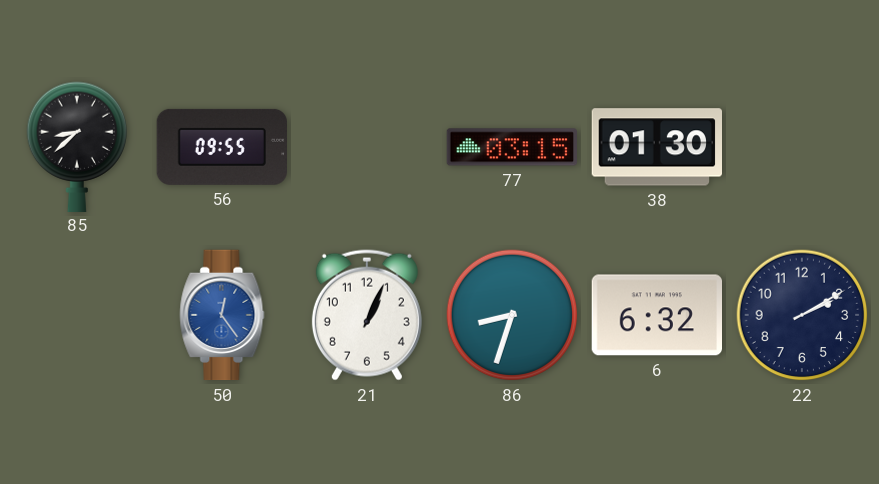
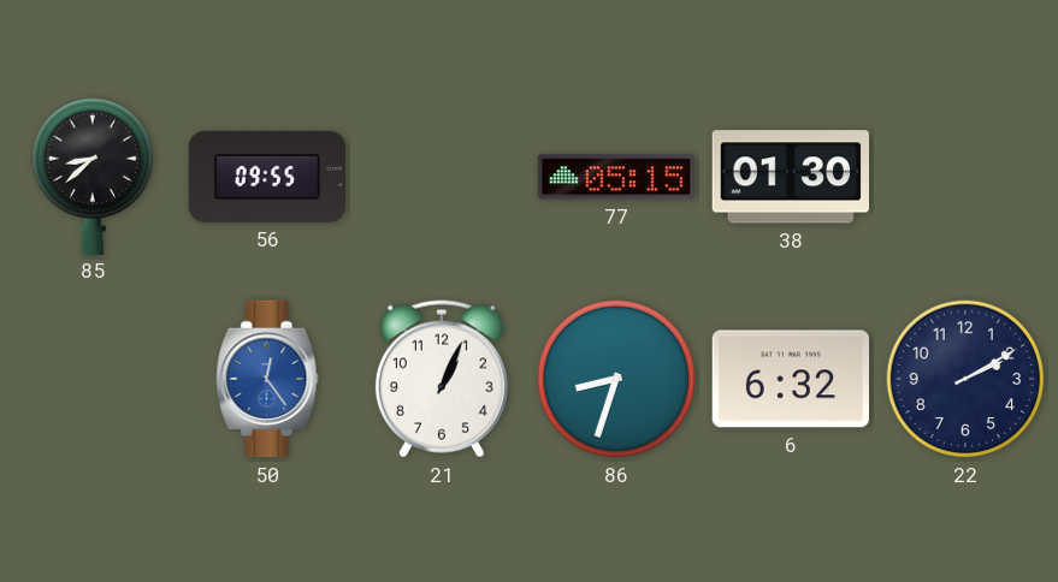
77: 03:15 -> 05:15 (615, 177)
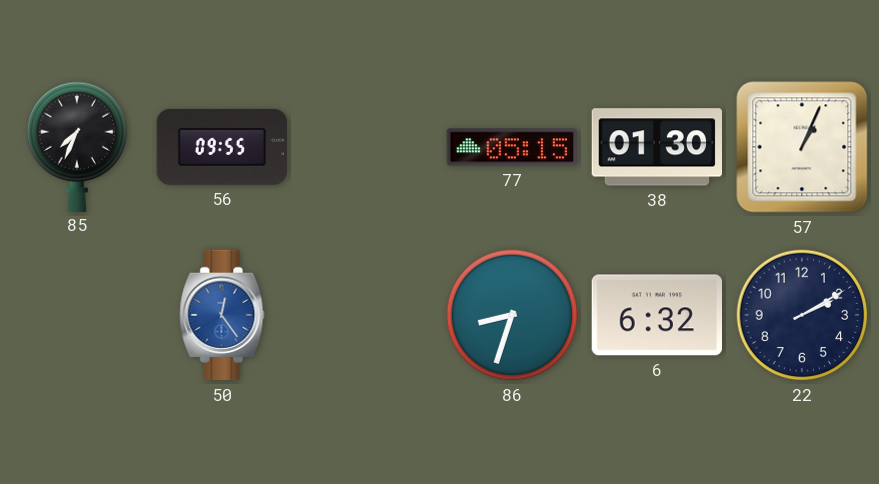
85: 8:38 -> 7:34 (76, 146)
57: none -> 1:04 (802, 147)
21: 1:04 -> none (442, 379)
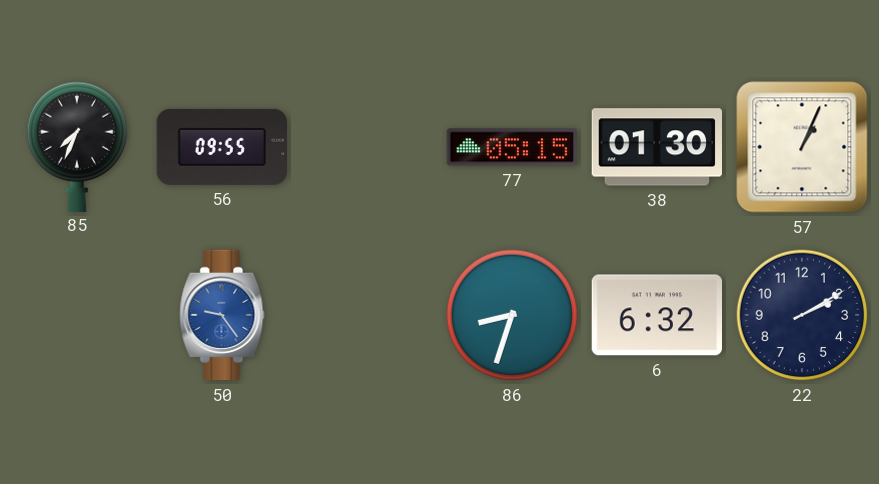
50: 12:24 -> 9:24 (222, 315)
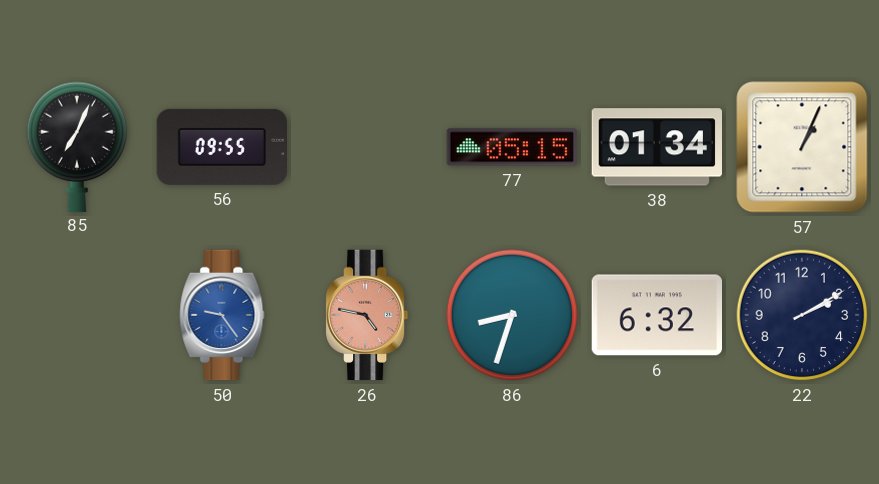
85: 7:34 -> 7:04 (76, 146)
38: 01:30 -> 01:34 (656, 147)
26: none -> 4:47 (368, 315)
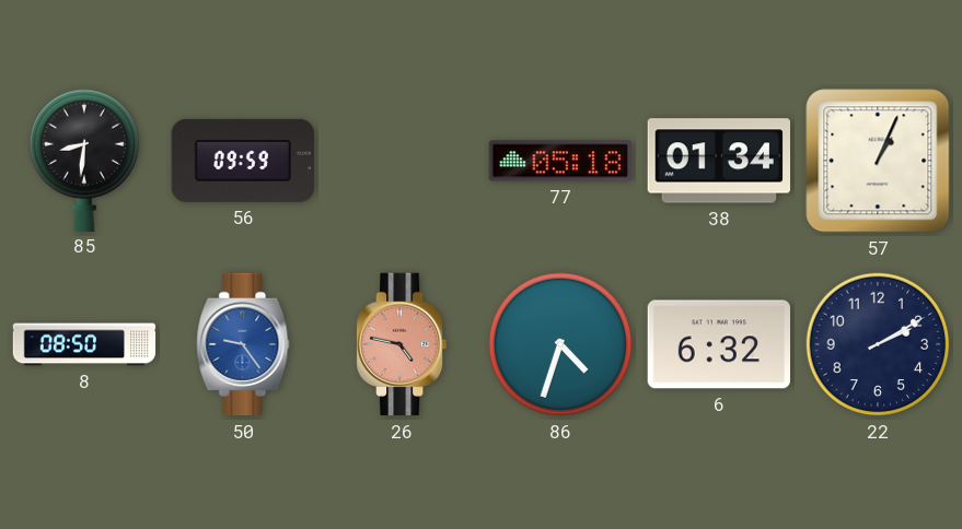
85: 7:04 -> 8:31 (83, 160)
56: 09:55 -> 09:59 (242, 161)
77: 05:15 -> 05:18 (559, 161)
8: none -> 08:50 (84, 344)
86: 8:33 -> 4:33 (560, 344)
